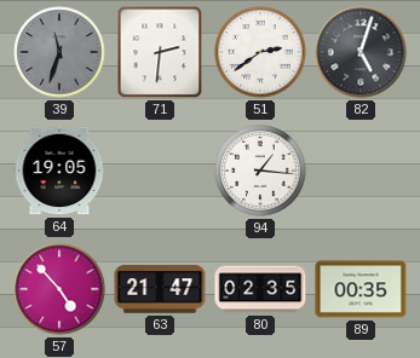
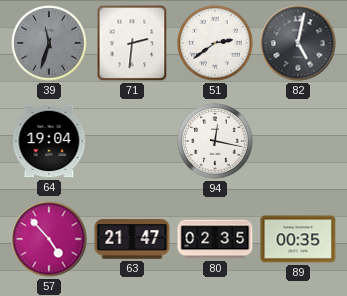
82: 5:03 -> 5:02 (298, 43)
64: 19:05 -> 19:04 (49, 141)
94: 1:16 -> 12:17 (215, 141)
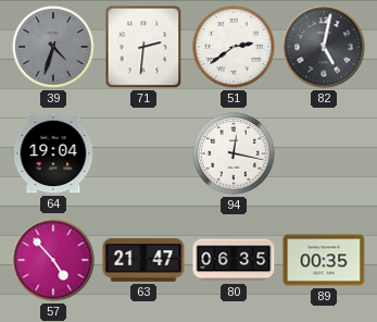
39: 11:33 -> 4:33 (53, 47)
80: 02:35 -> 06:35 (234, 260)
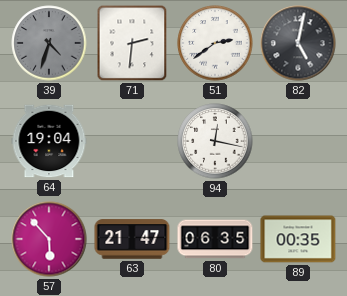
57: 4:53 -> 5:53 (49, 239)
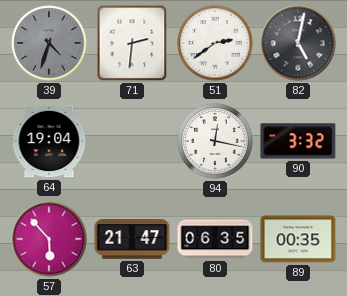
90: none -> 3:32 (298, 141)
